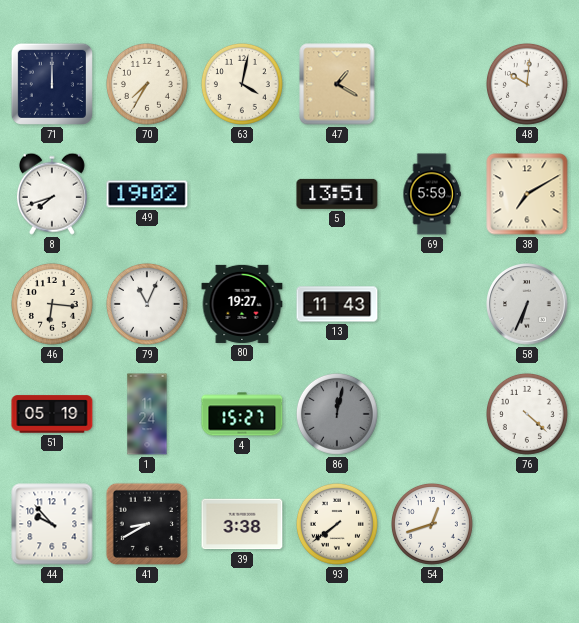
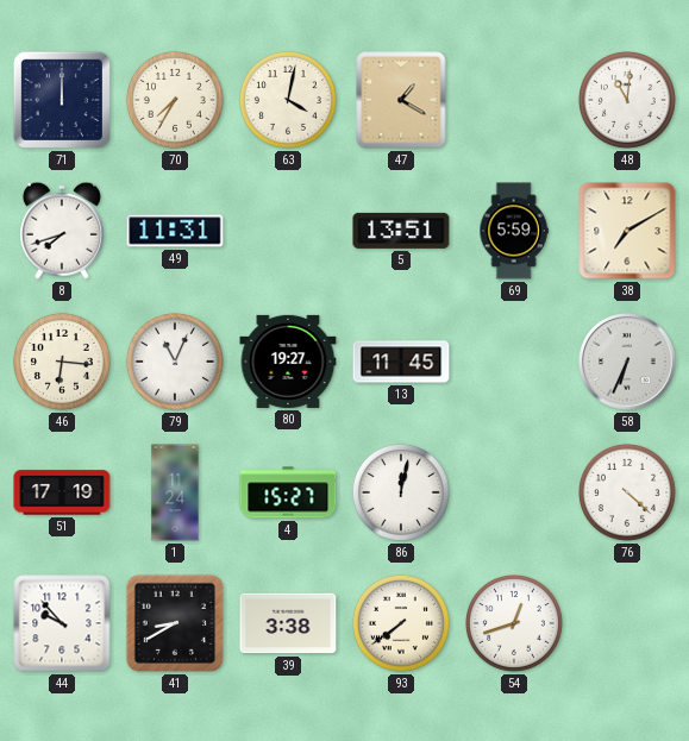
48: 10:01 -> 11:01 (627, 100)
49: 19:02 -> 11:31 (175, 231)
13: 11:43 -> 11:45 (401, 362)
51: 05:19 -> 17:19 (62, 492)
86 dial: grey -> white (401, 492)
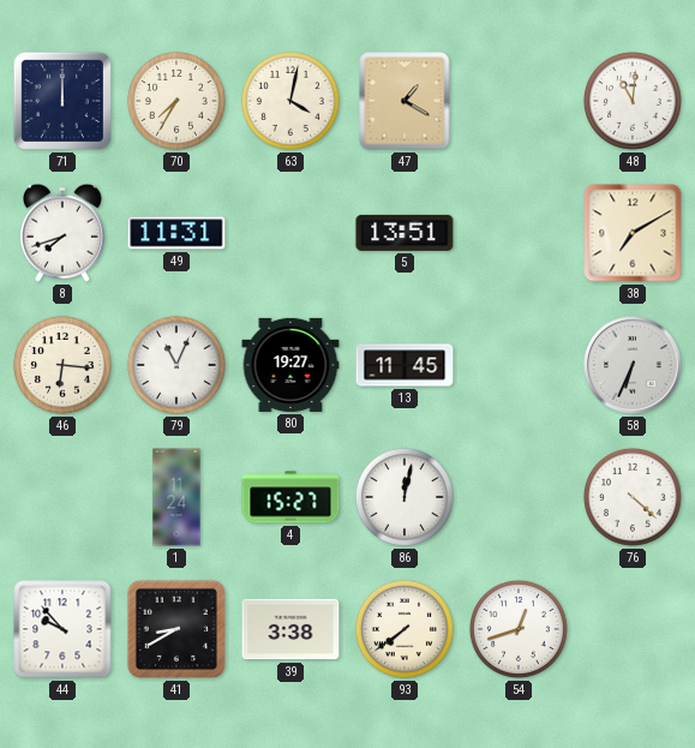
69: 5:59 -> none (514, 231)
51: 17:19 -> none (62, 492)
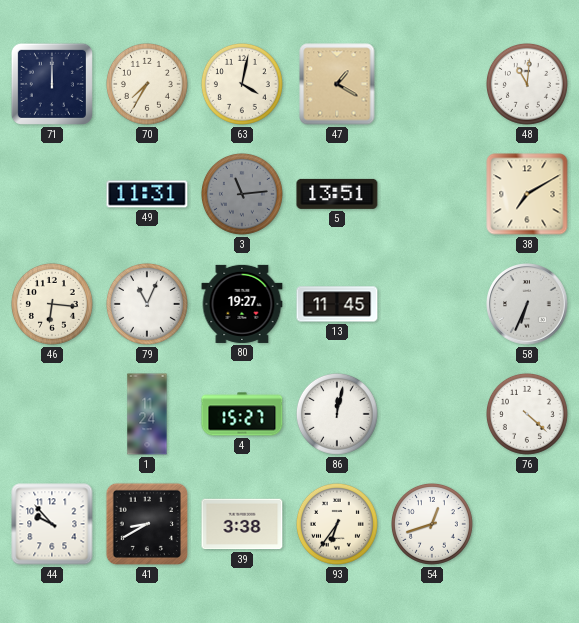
8: 7:42 -> none (62, 233)
3: none -> 11:14 (242, 194)
93: 7:39 -> 6:36 (337, 524)
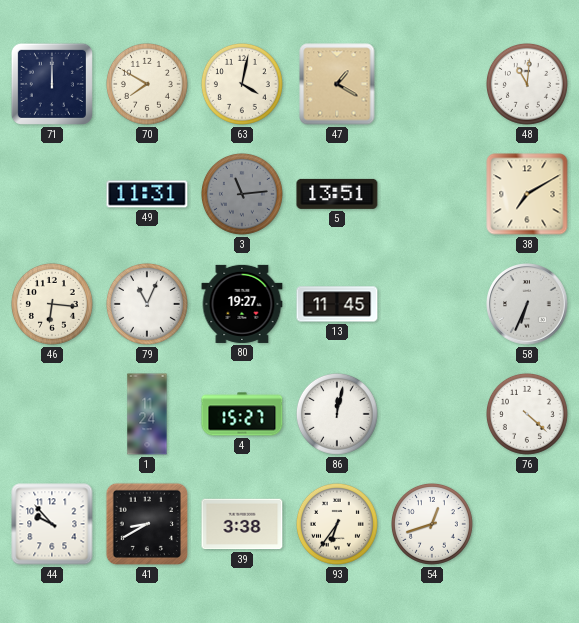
70: 7:35 -> 7:50 (147, 84)
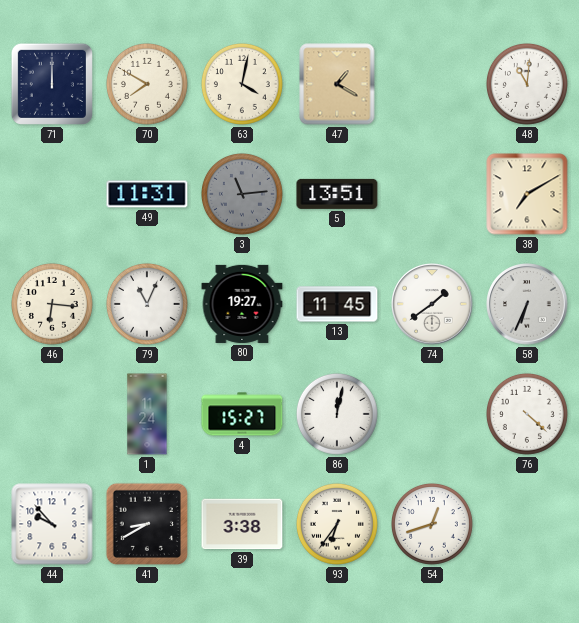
74: none -> 1:39 (432, 304)
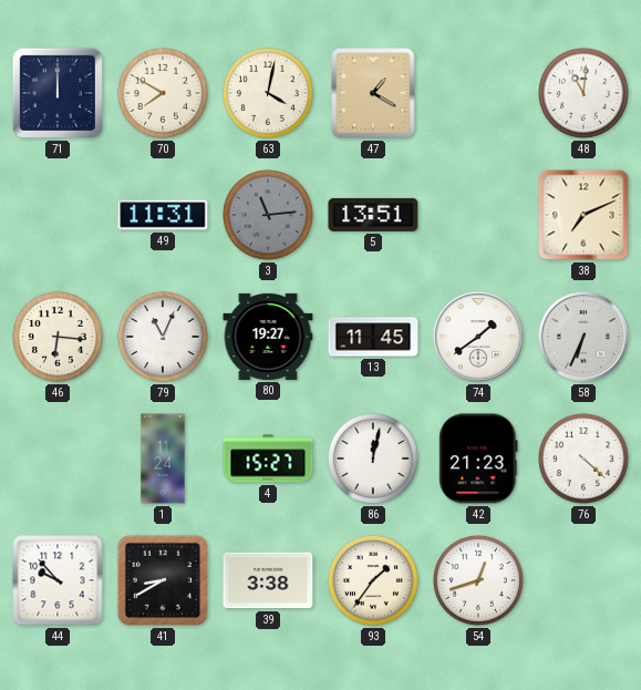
38: 7:10 -> 7:11 (583, 215)
42: none -> 21:23 (478, 459)
93: 6:36 -> 1:36 (373, 580)
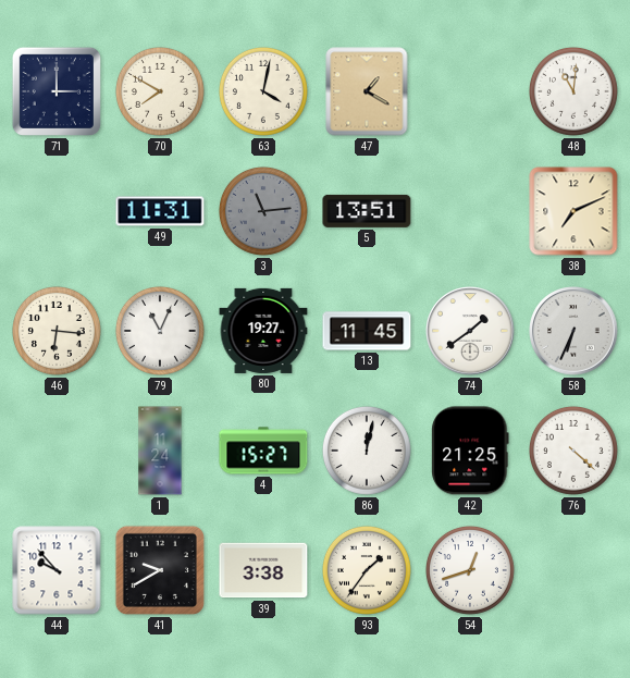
71: 12:00 -> 3:00 (57, 91)
42: 21:23 -> 21:25 (470, 451)
41: 8:40 -> 9:40 (160, 570)
